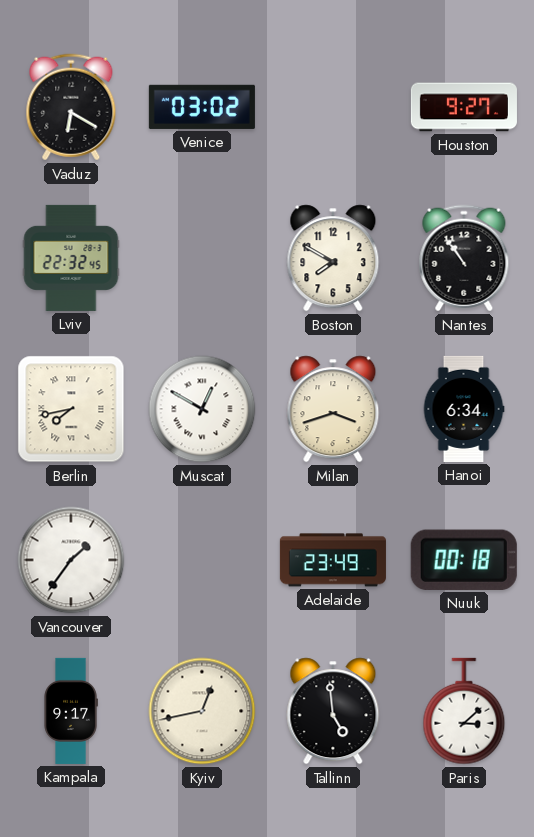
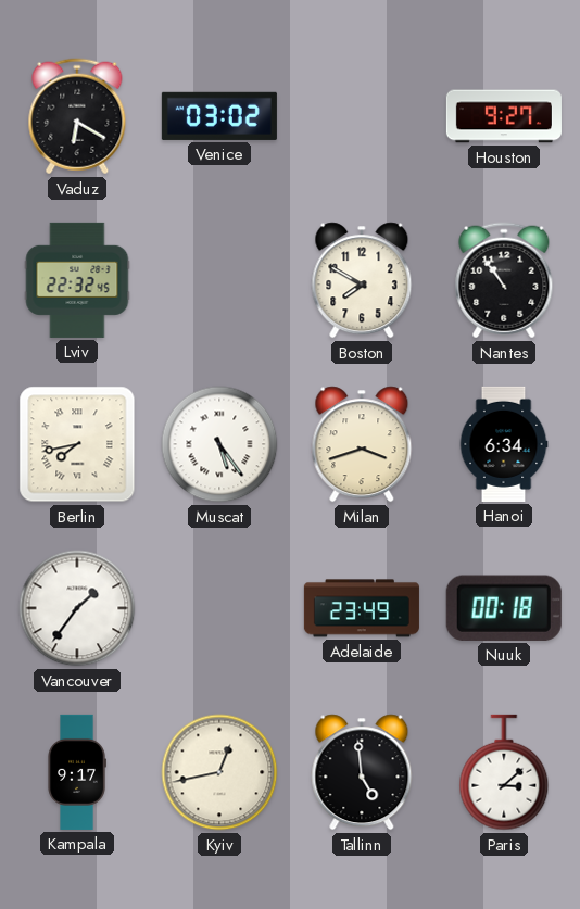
Muscat: 12:50 -> 5:24 (219, 444)
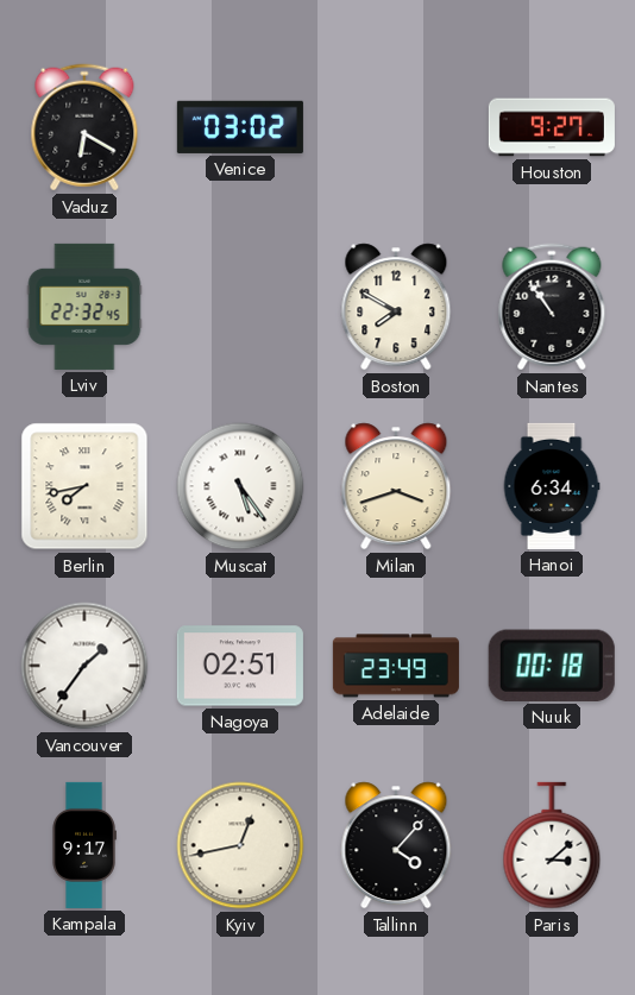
Nagoya: none -> 02:51 (240, 666)
Tallinn: 4:59 -> 4:07 (396, 845)
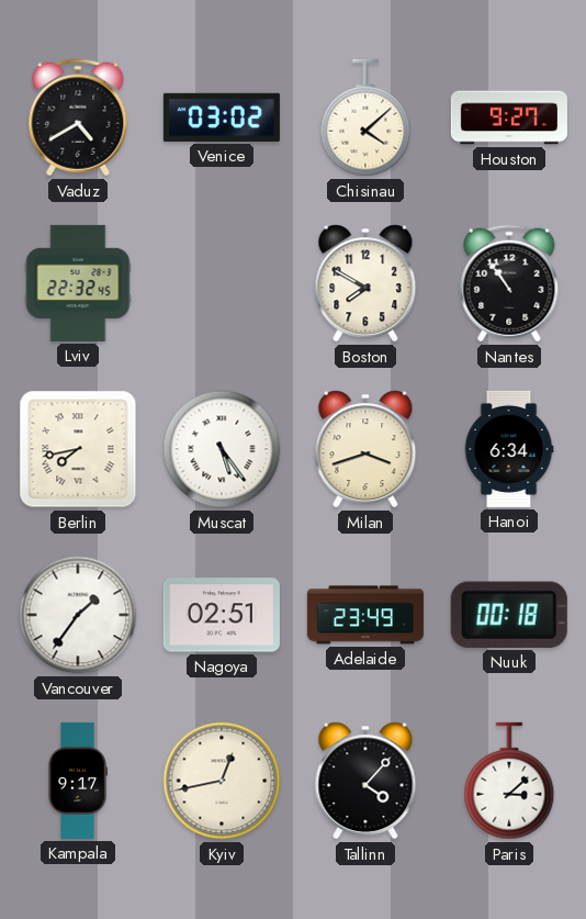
Vaduz: 6:20 -> 4:40 (78, 117)
Chisinau: none -> 4:08 (365, 117)
